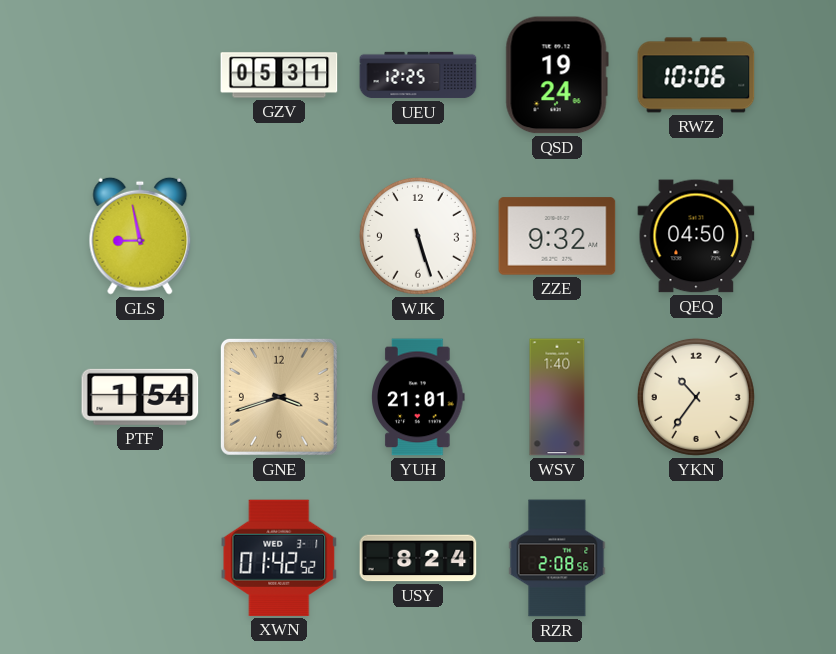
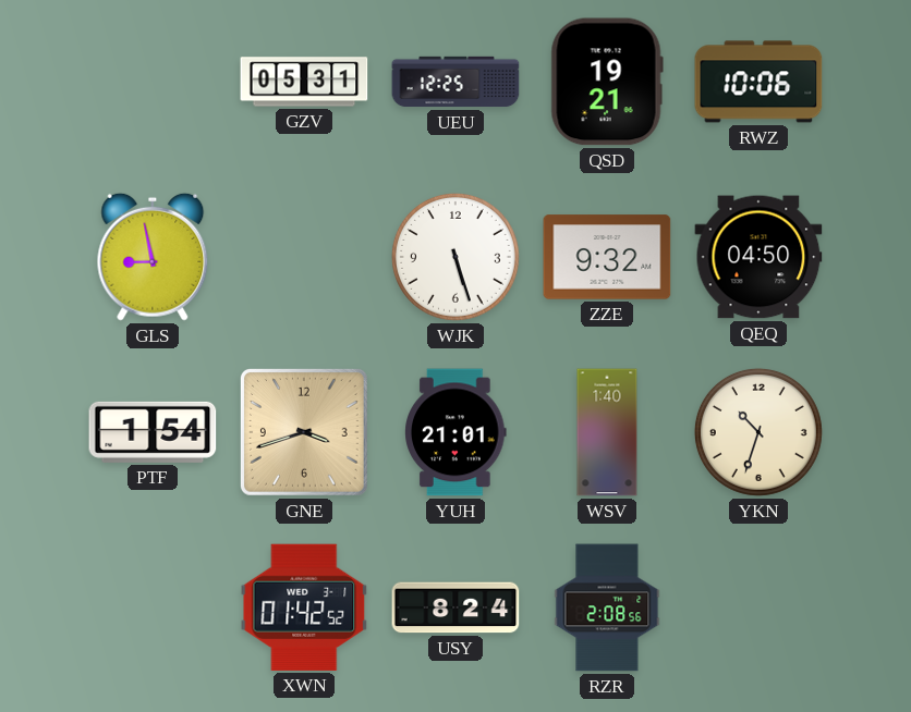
QSD: 19:24 -> 19:21 (607, 82)
YKN: 10:36 -> 10:33 (758, 432)
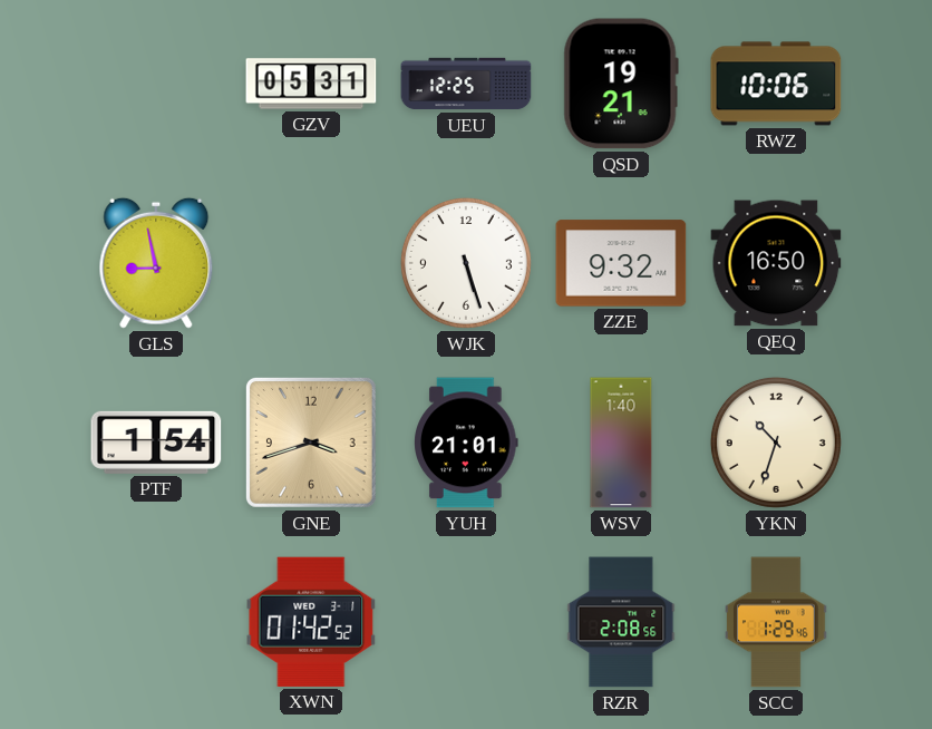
QEQ: 04:50 -> 16:50 (776, 263)
USY: 8:24 -> none (456, 607)
SCC: none -> 1:29 (776, 622)
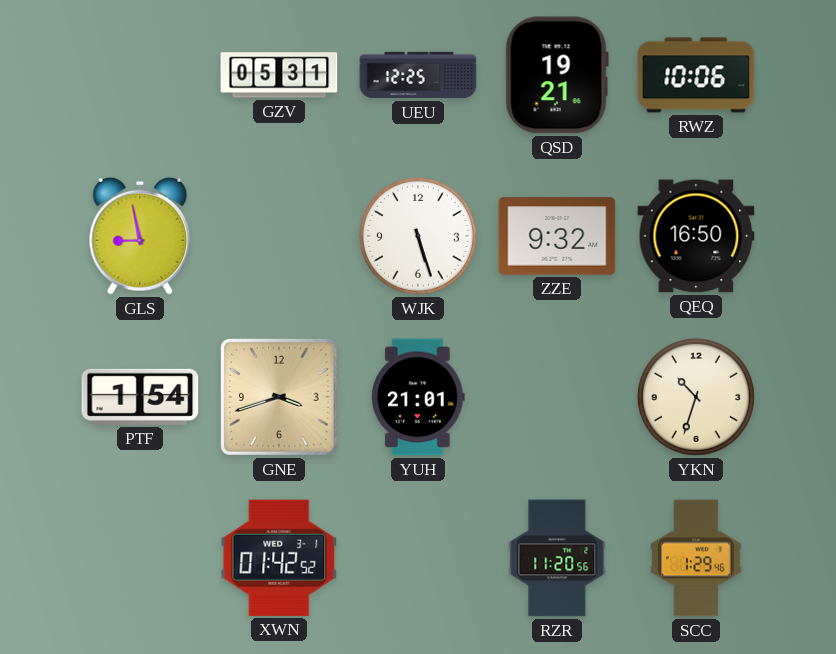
WSV: 1:40 -> none (621, 443)
RZR: 2:08 -> 11:20 (557, 558)
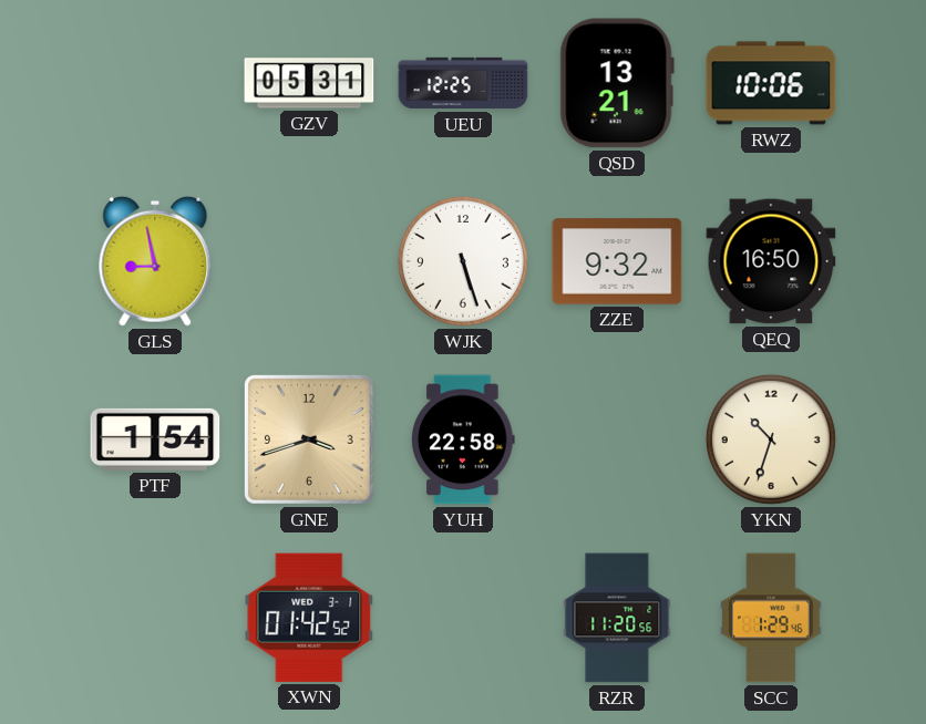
QSD: 19:21 -> 13:21 (617, 83)
YUH: 21:01 -> 22:58 (463, 439)
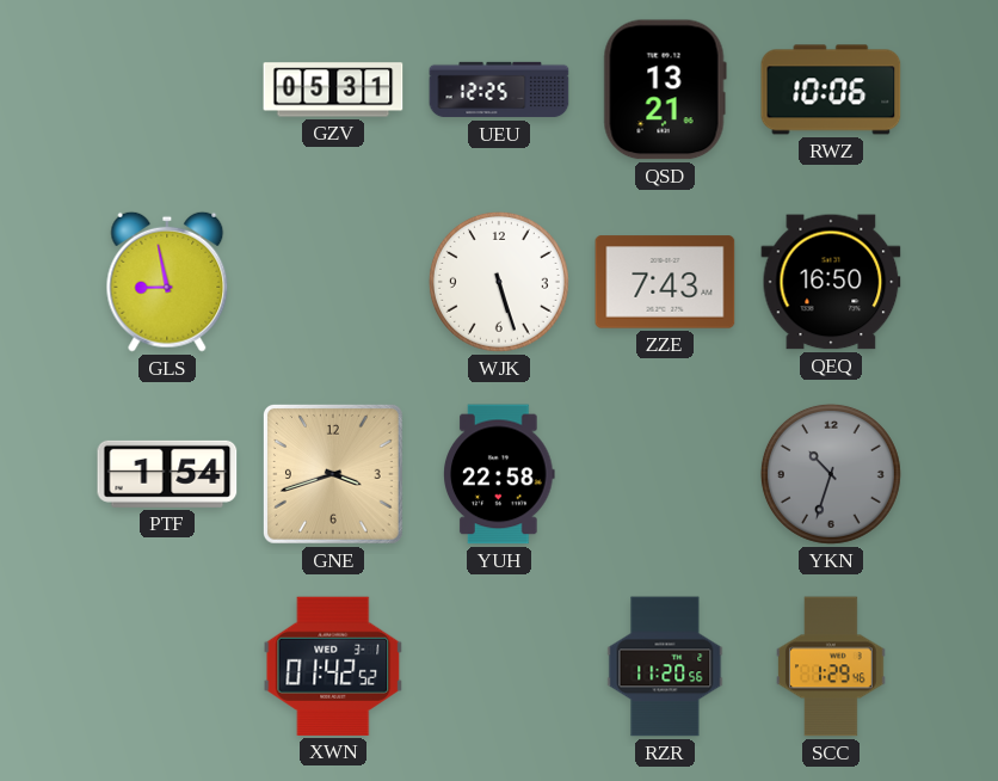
ZZE: 9:32 -> 7:43 (665, 282)
YKN dial: cream -> grey (831, 474)
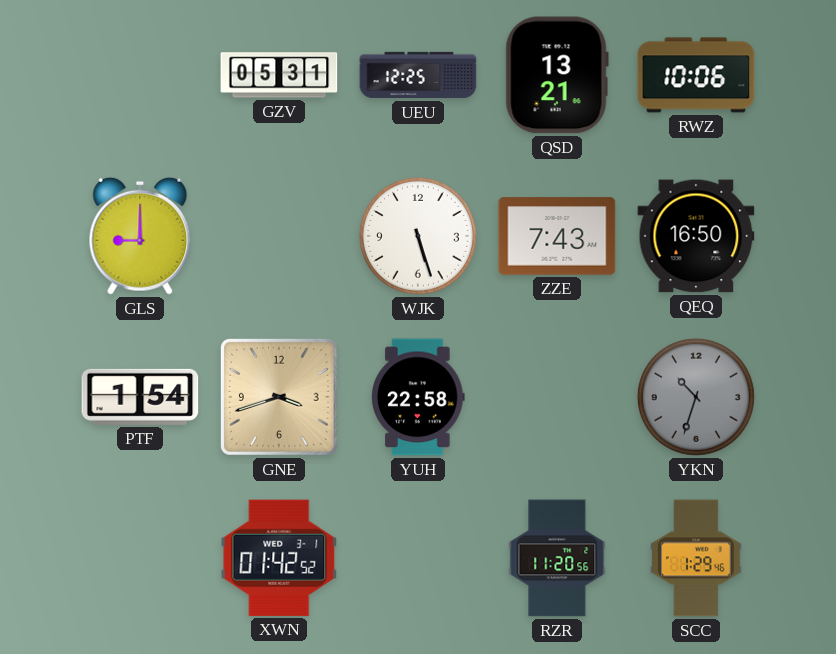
GLS: 8:58 -> 9:00 (140, 236)
